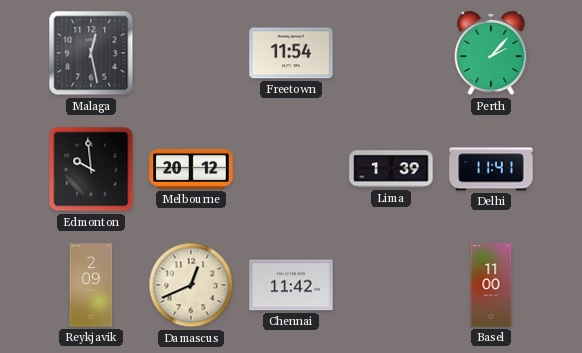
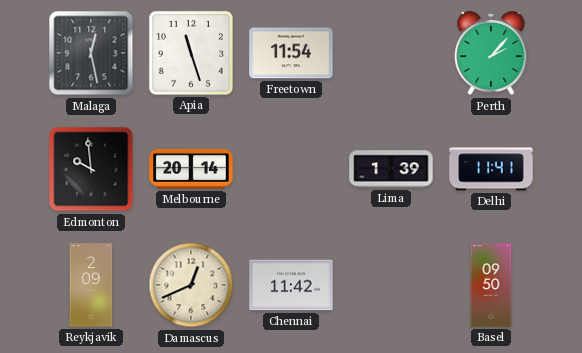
Apia: none -> 11:27 (191, 53)
Melbourne: 20:12 -> 20:14 (191, 169)
Basel: 11:00 -> 09:50 (491, 285)
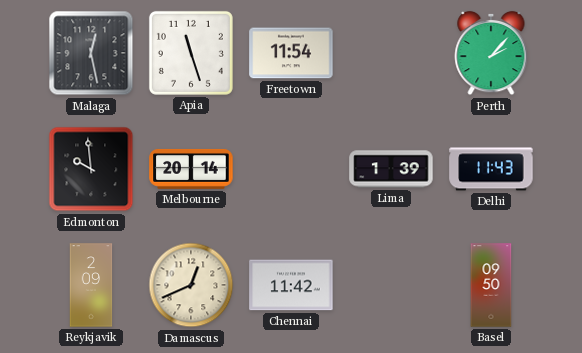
Delhi: 11:41 -> 11:43 (491, 169)
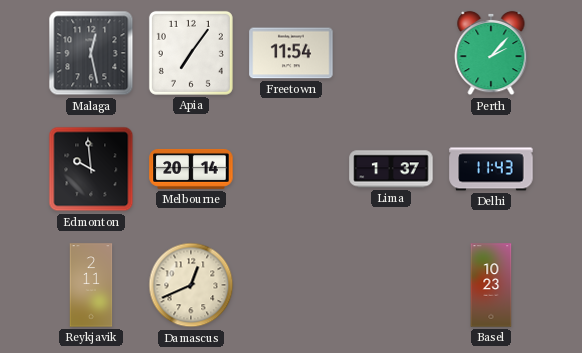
Apia: 11:27 -> 7:06 (191, 53)
Lima: 1:39 -> 1:37 (391, 169)
Reykjavik: 2:09 -> 2:11 (91, 285)
Chennai: 11:42 -> none (291, 285)
Basel: 09:50 -> 10:23 (491, 285)
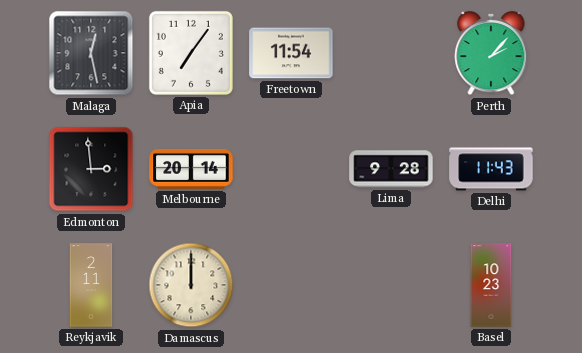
Edmonton: 9:59 -> 2:59 (91, 169)
Lima: 1:37 -> 9:28 (391, 169)
Damascus: 12:41 -> 12:00 (191, 285)
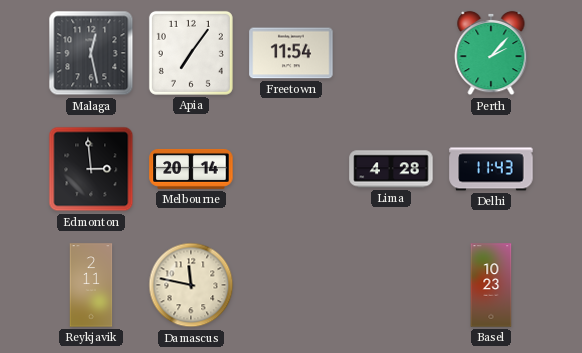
Lima: 9:28 -> 4:28 (391, 169)
Damascus: 12:00 -> 11:47 (191, 285)
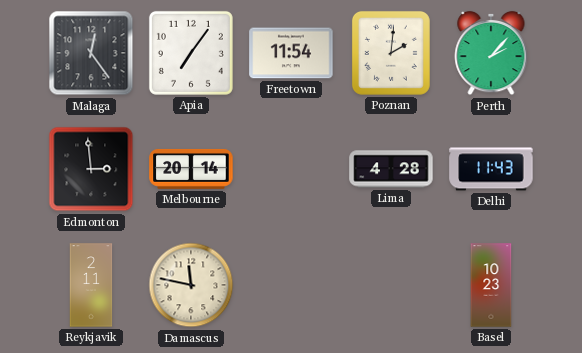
Malaga: 12:28 -> 12:24 (91, 53)
Poznan: none -> 2:01 (391, 53)
